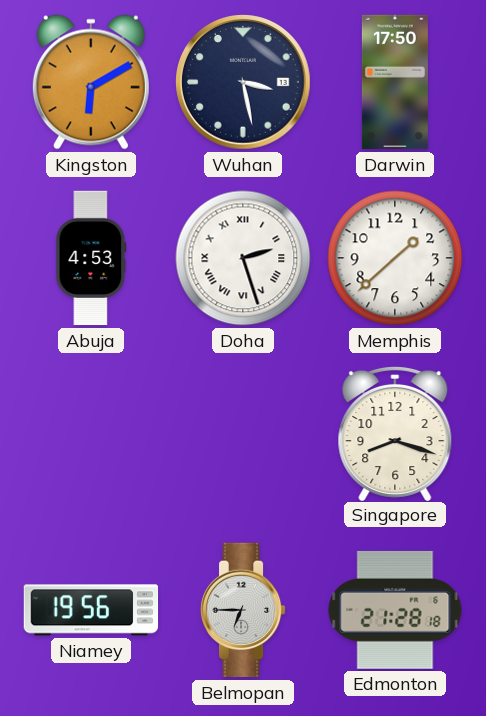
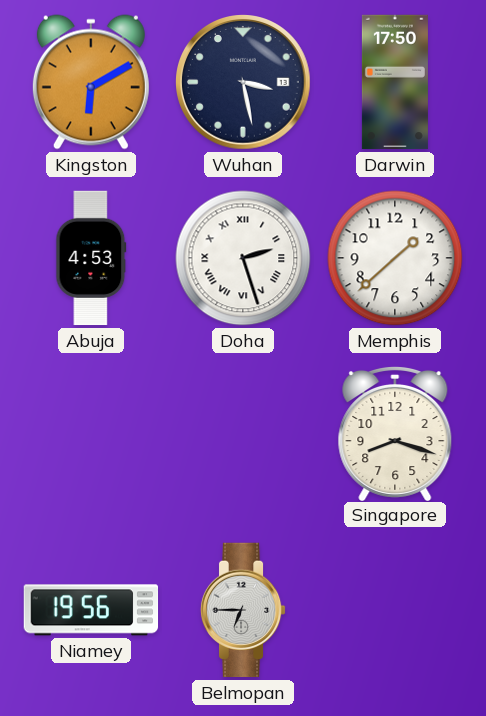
Edmonton: 21:28 -> none (395, 610)
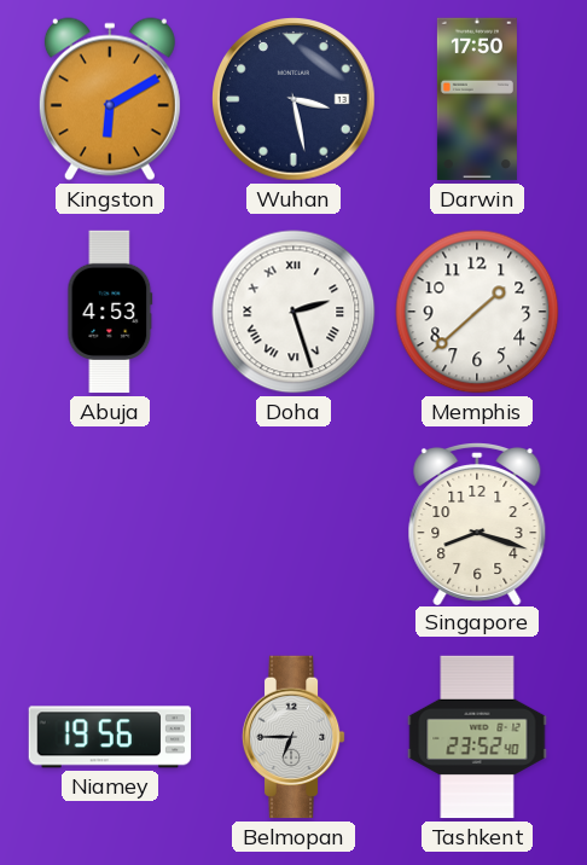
Tashkent: none -> 23:52 (477, 737)
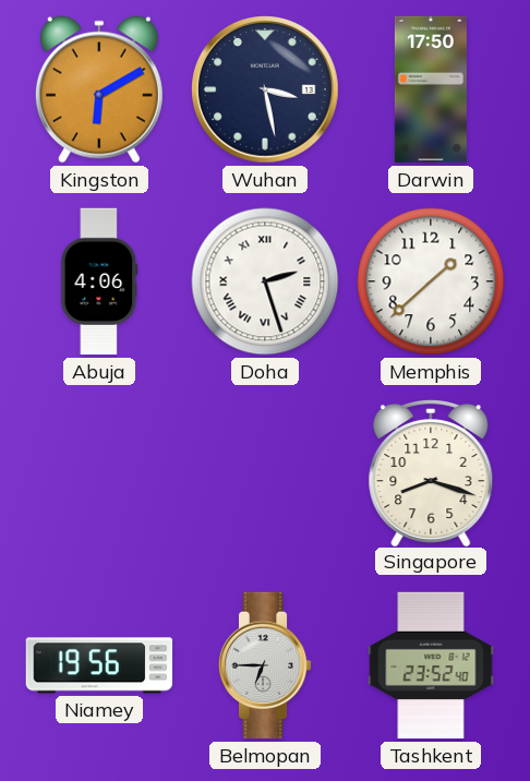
Abuja: 4:53 -> 4:06 (99, 281)
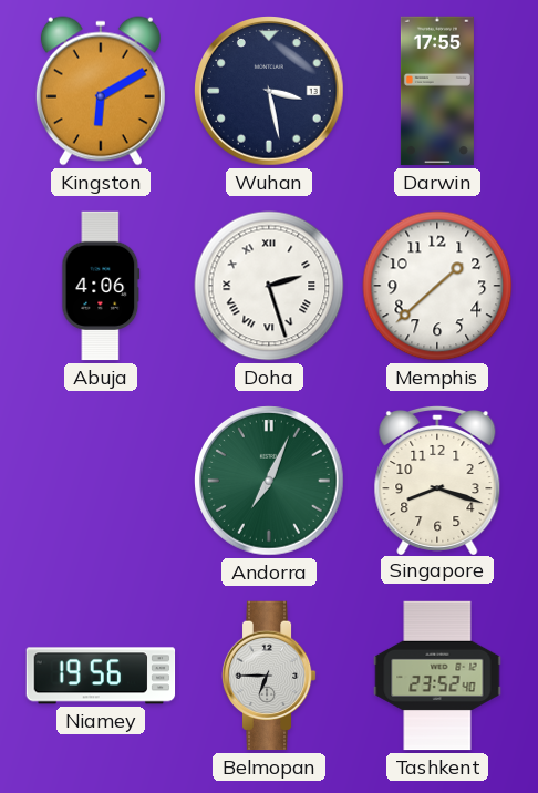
Darwin: 17:50 -> 17:55 (437, 91)
Andorra: none -> 7:04 (270, 482)
